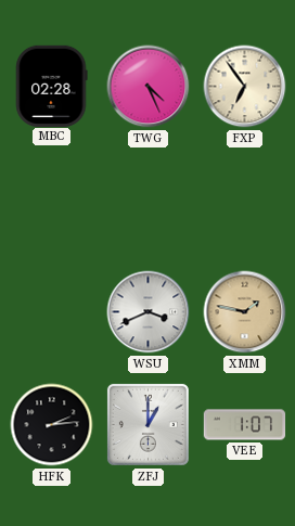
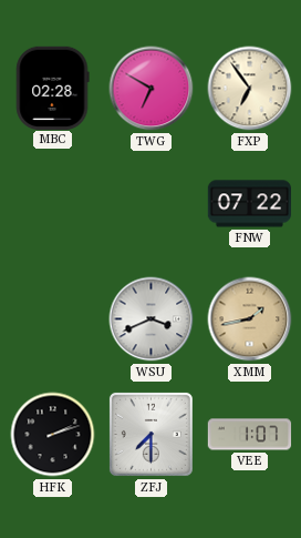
TWG: 4:26 -> 6:50 (152, 89)
FNW: none -> 07:22 (249, 204)
XMM: 1:47 -> 1:43 (250, 319)
HFK: 2:14 -> 2:12 (53, 435)
ZFJ: 1:00 -> 7:30 (150, 434)
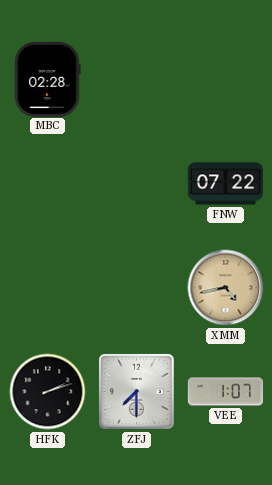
TWG: 6:50 -> none (152, 89)
FXP: 6:54 -> none (250, 89)
WSU: 3:41 -> none (152, 319)
XMM: 1:43 -> 4:43 (226, 288)
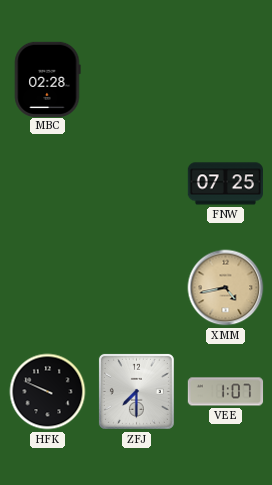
FNW: 07:22 -> 07:25 (225, 184)
HFK: 2:12 -> 9:49 (48, 392)
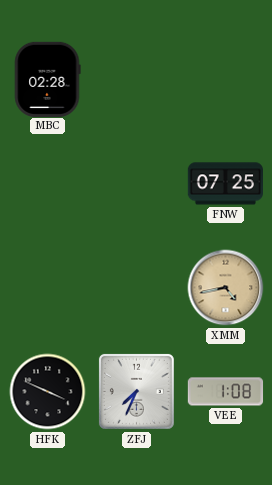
HFK: 9:49 -> 3:49 (48, 392)
ZFJ: 7:30 -> 7:34 (136, 391)
VEE: 1:07 -> 1:08 (226, 392)
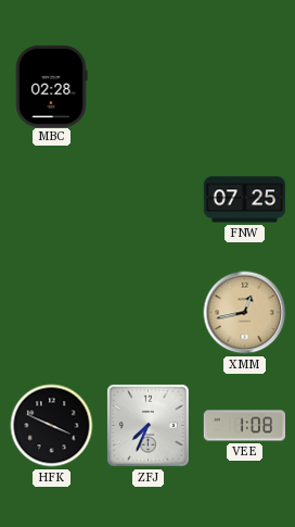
XMM: 4:43 -> 12:43 (245, 313)
